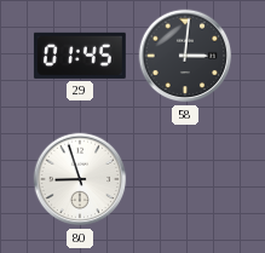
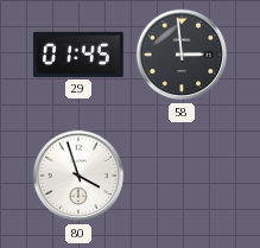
58: 3:01 -> 2:59 (182, 55)
80: 8:57 -> 3:57 (78, 176)
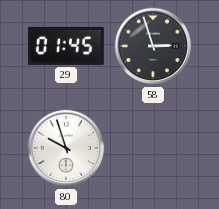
58: 2:59 -> 2:57 (153, 46)
80: 3:57 -> 9:57 (66, 148)
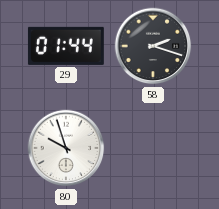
29: 01:45 -> 01:44 (66, 46)
58: 2:57 -> 2:18 (153, 46)
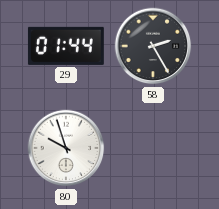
58: 2:18 -> 2:25 (153, 46)
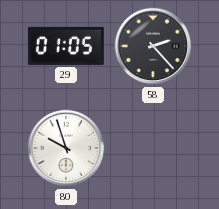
29: 01:44 -> 01:05 (66, 46)
58: 2:25 -> 2:23 (153, 46)
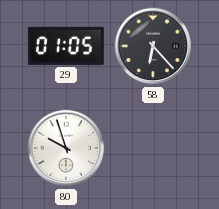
58: 2:23 -> 6:23 (153, 46)
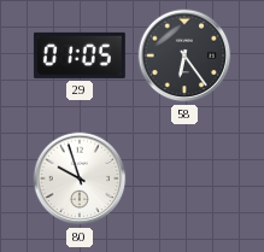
58: 6:23 -> 6:24 (184, 55)
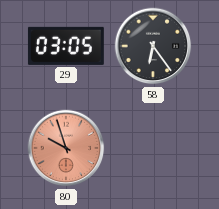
29: 01:05 -> 03:05 (66, 46)
80 dial: white -> salmon (66, 148)
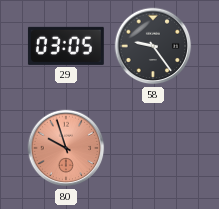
58: 6:24 -> 9:24 (153, 46)
